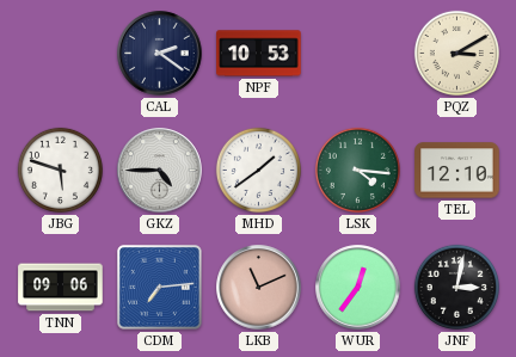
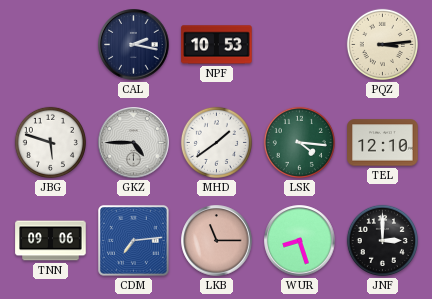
CAL: 2:21 -> 2:17 (134, 45)
PQZ: 3:10 -> 3:14 (382, 44)
LKB: 11:11 -> 11:15 (217, 241)
WUR: 12:36 -> 8:27 (300, 241)
JNF: 3:02 -> 3:00 (382, 240)
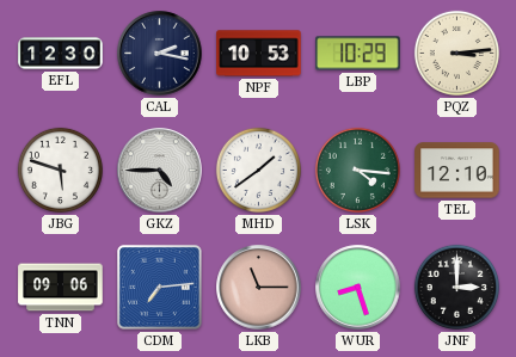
EFL: none -> 12:30 (61, 54)
LBP: none -> 10:29 (358, 54)
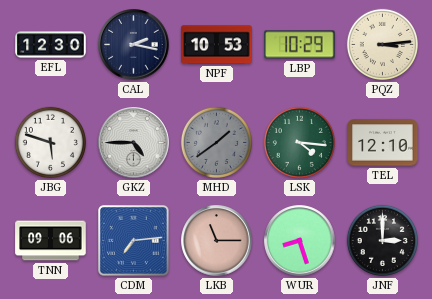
MHD dial: white -> grey (216, 142)
